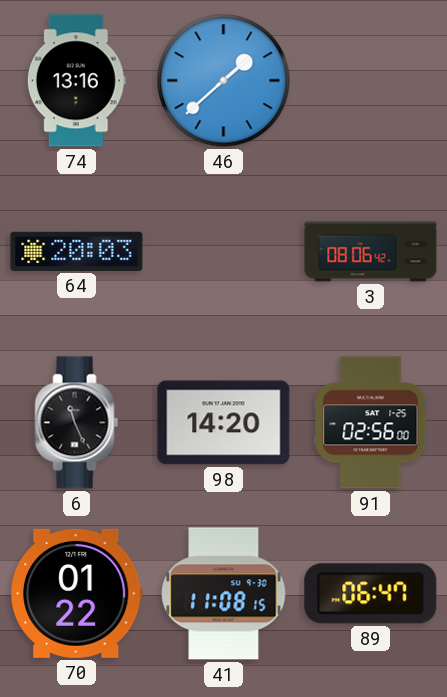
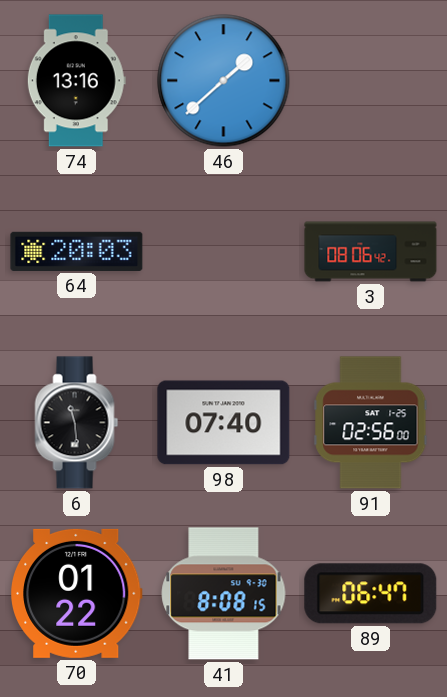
6: 11:26 -> 11:29 (77, 423)
98: 14:20 -> 07:40 (224, 423)
41: 11:08 -> 8:08 (224, 594)
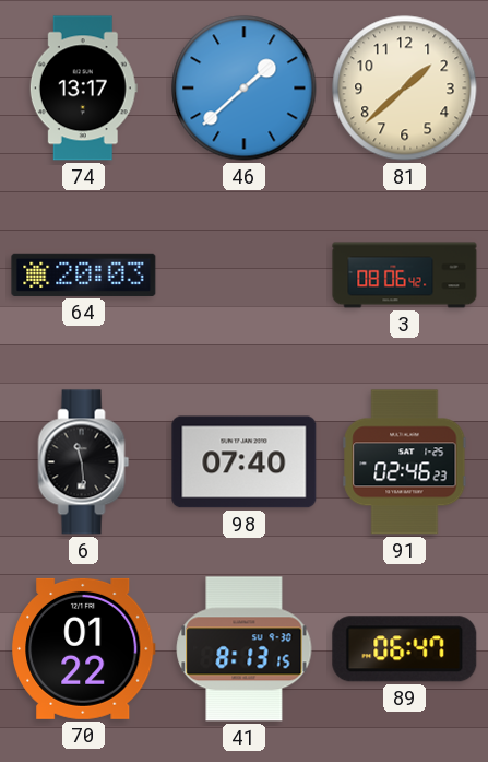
74: 13:16 -> 13:17 (83, 89)
81: none -> 1:38 (405, 89)
91: 02:56 -> 02:46 (405, 462)
41: 8:08 -> 8:13 (245, 649)
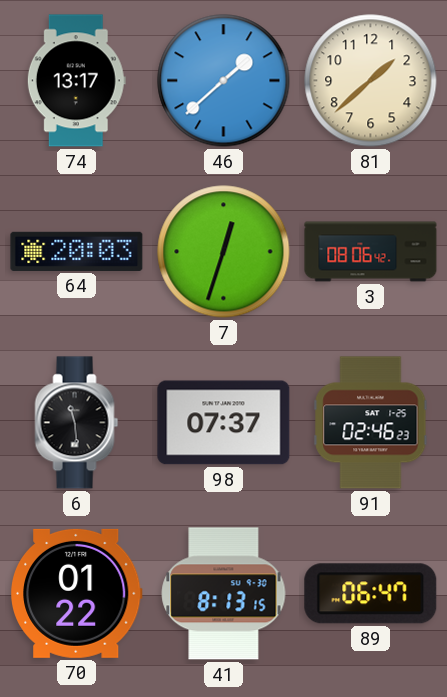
7: none -> 12:33 (224, 252)
98: 07:40 -> 07:37 (224, 423)
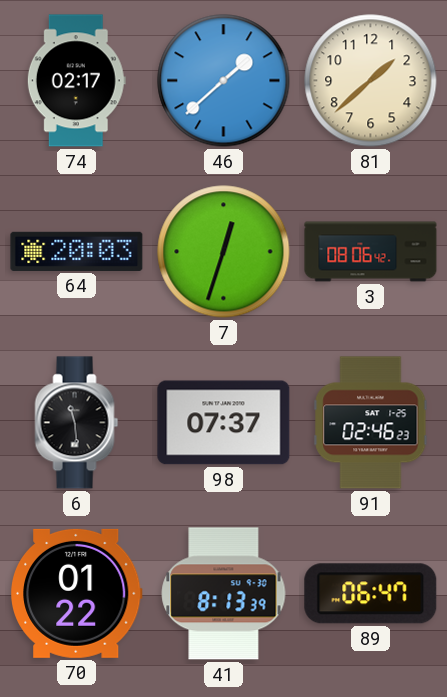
74: 13:17 -> 02:17 (76, 81)
41: 8:13:15 -> 8:13:39 (224, 594)
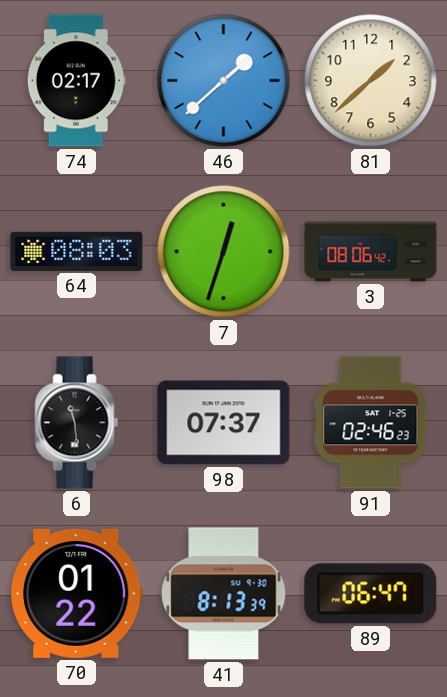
64: 20:03 -> 08:03 (77, 251)
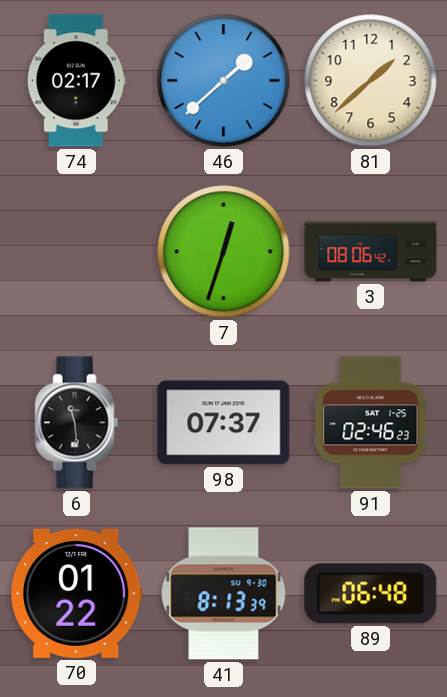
64: 08:03 -> none (77, 251)
89: 06:47 -> 06:48 (371, 594)
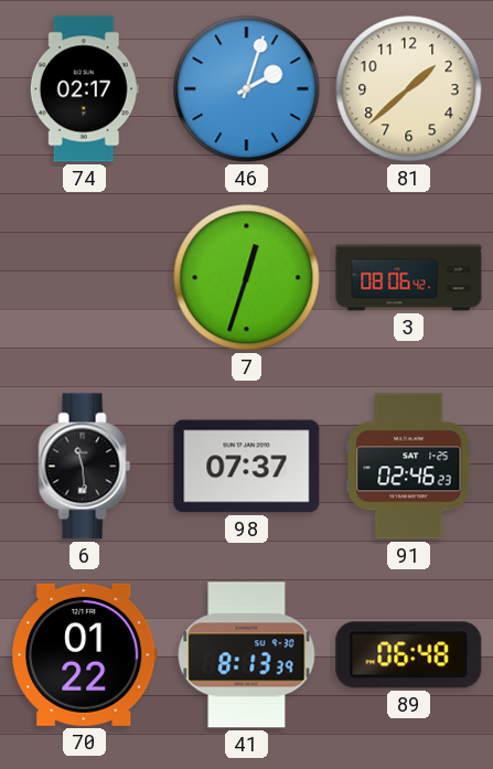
46: 1:38 -> 2:03 (247, 89)
